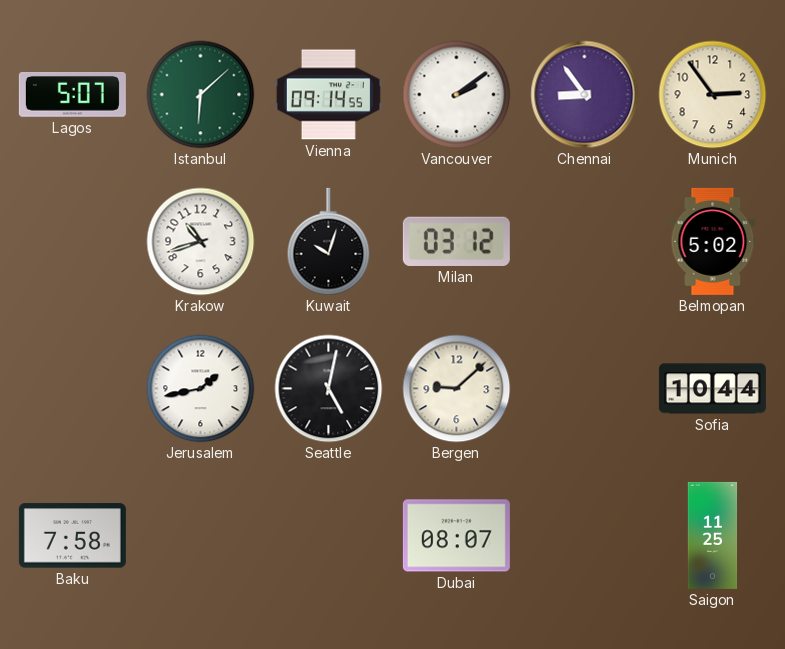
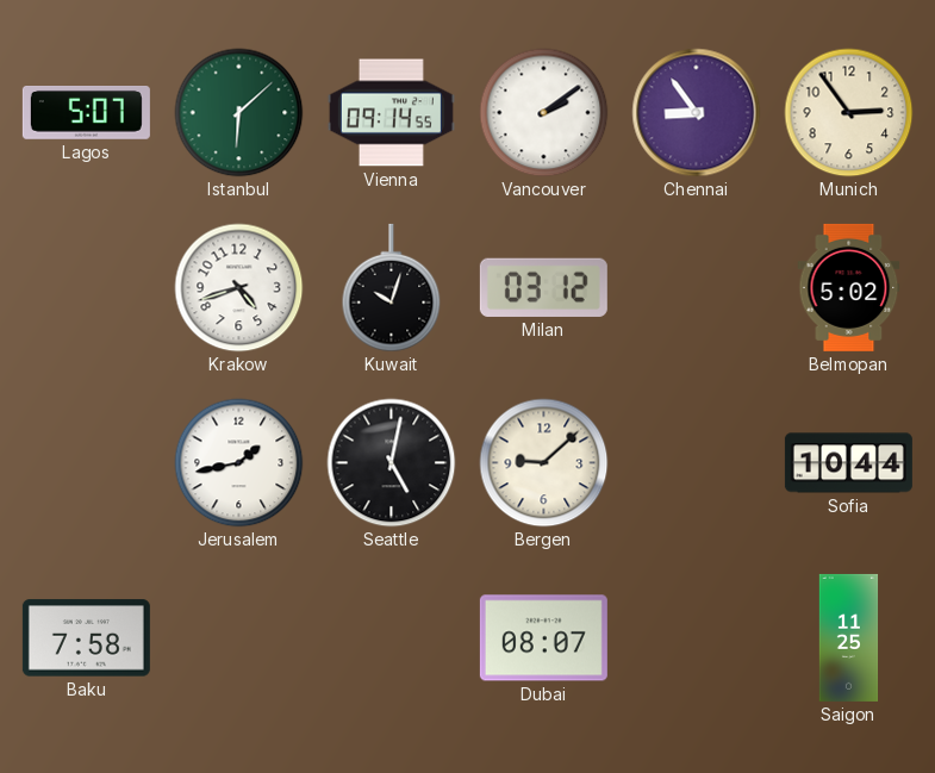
Krakow: 10:42 -> 4:42 (239, 288)
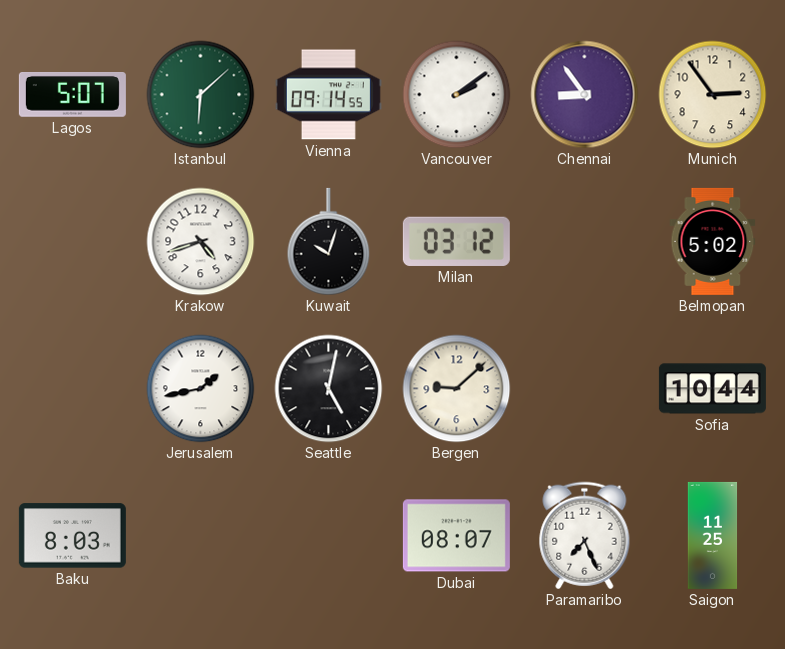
Baku: 7:58 -> 8:03 (72, 536)
Paramaribo: none -> 7:26 (585, 536)
